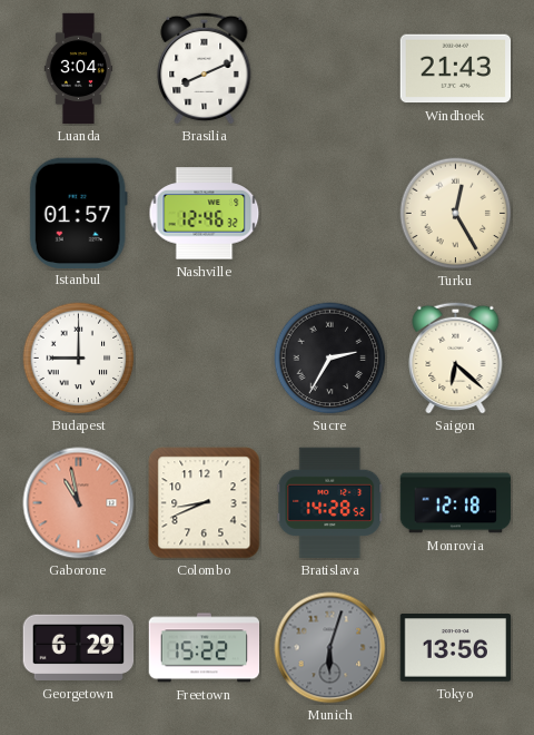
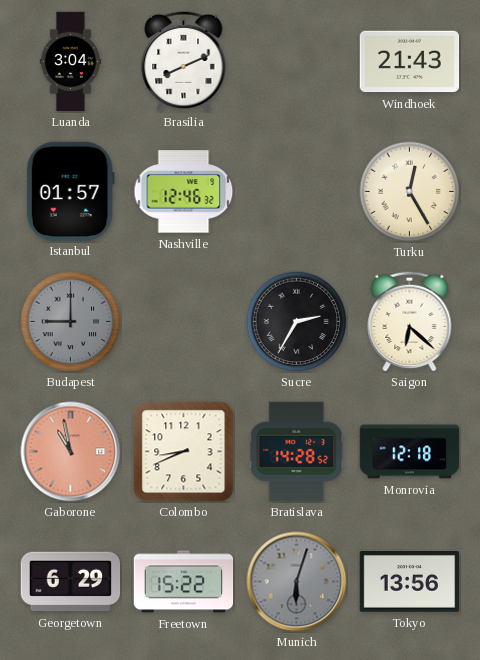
Budapest dial: white -> grey (71, 322)
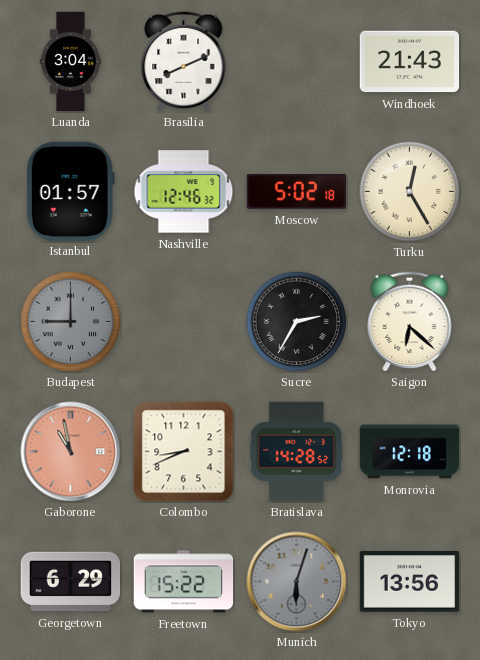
Moscow: none -> 5:02 (297, 192)
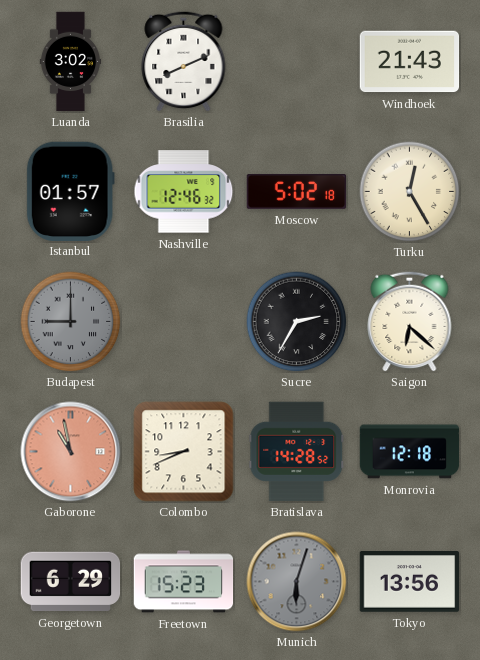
Luanda: 3:04 -> 3:02 (70, 62)
Freetown: 15:22 -> 15:23 (184, 582)
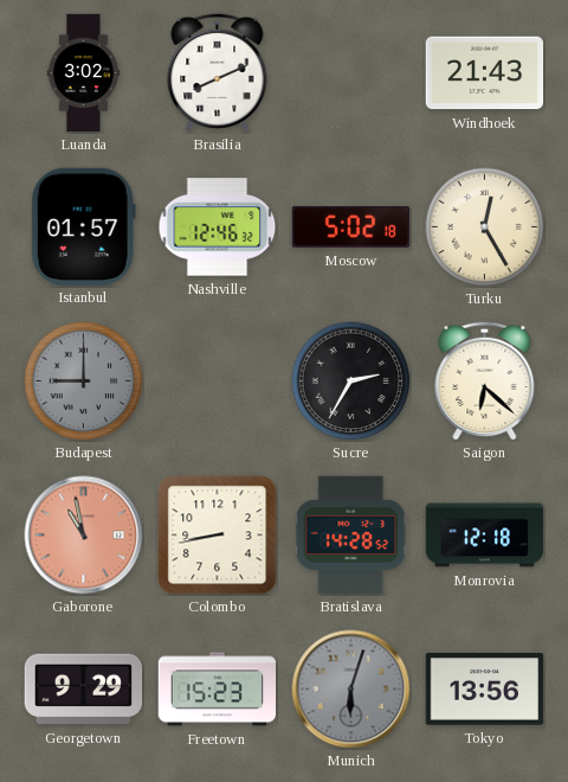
Colombo: 8:41 -> 8:43 (218, 536)
Georgetown: 6:29 -> 9:29 (84, 690)
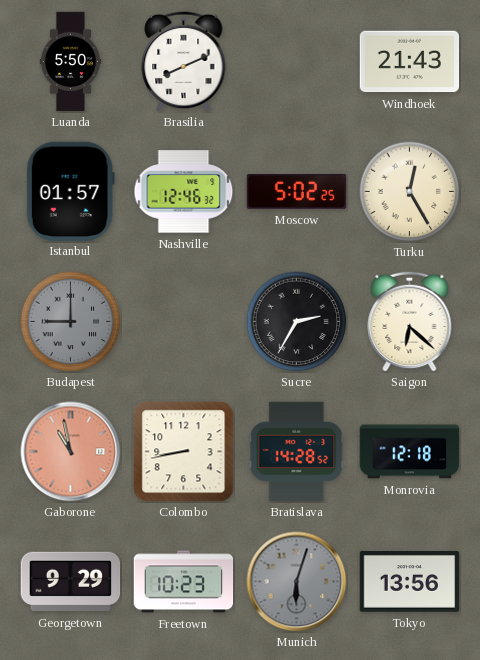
Luanda: 3:02 -> 5:50 (70, 62)
Moscow: 5:02:18 -> 5:02:25 (297, 192)
Freetown: 15:23 -> 10:23 (184, 582)
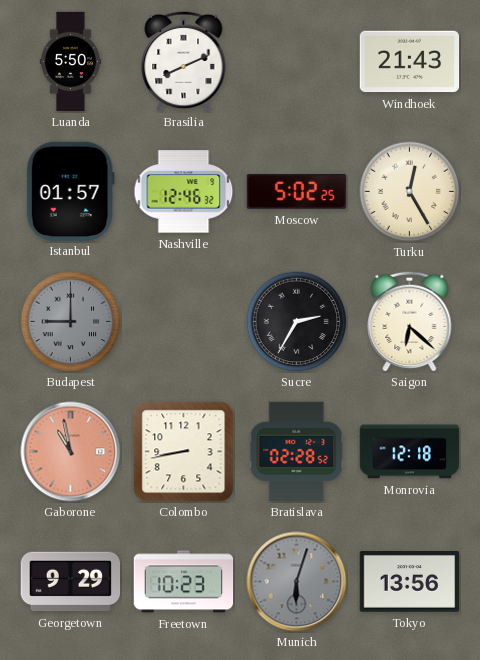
Bratislava: 14:28 -> 02:28 (297, 452)
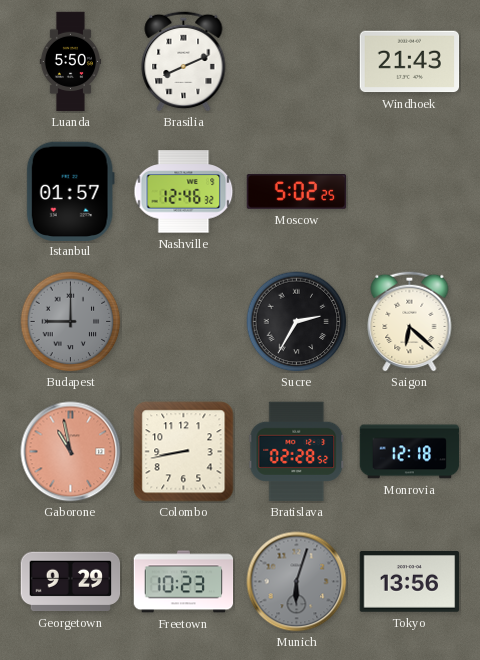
Turku: 12:25 -> none (410, 192)
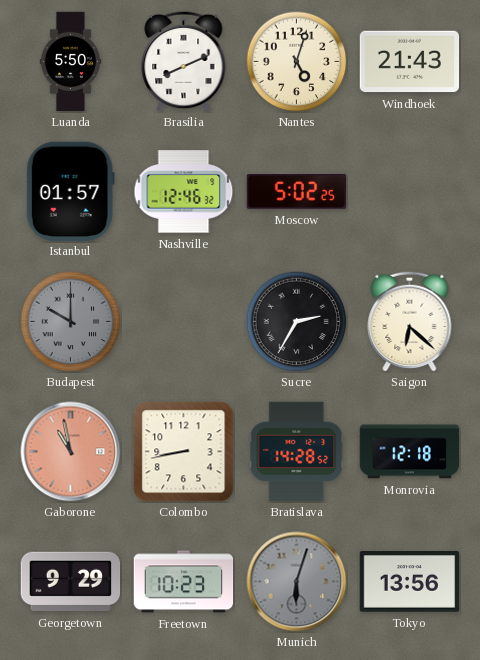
Nantes: none -> 5:03 (297, 62)
Budapest: 9:00 -> 10:00 (71, 322)
Bratislava: 02:28 -> 14:28 (297, 452)
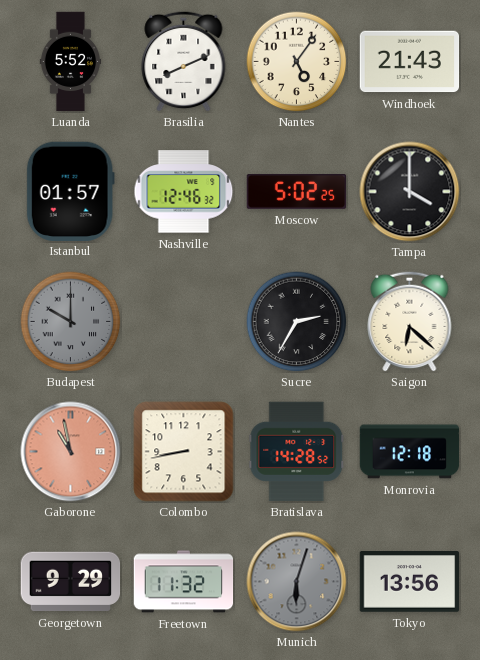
Luanda: 5:50 -> 5:52 (70, 62)
Nantes: 5:03 -> 5:06 (297, 62)
Tampa: none -> 4:00 (410, 192)
Freetown: 10:23 -> 11:32 (184, 582)
